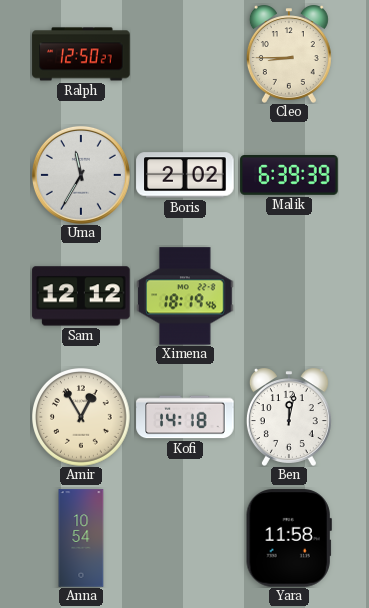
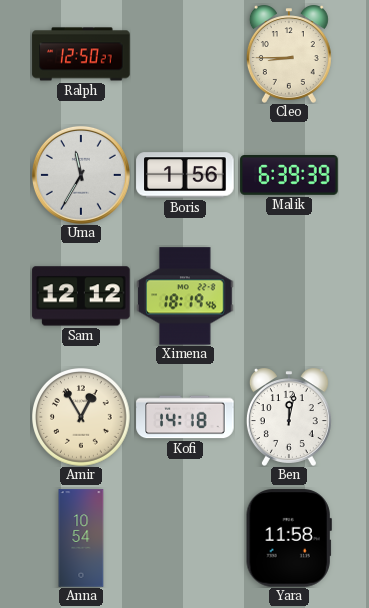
Boris: 2:02 -> 1:56 (185, 175)
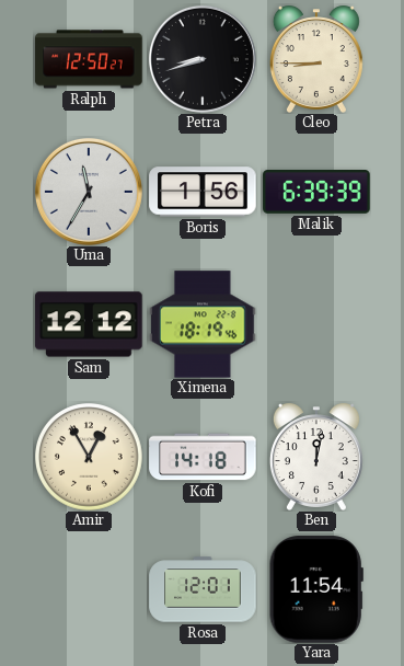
Petra: none -> 8:42 (203, 59)
Anna: 10:54 -> none (81, 538)
Rosa: none -> 12:01 (203, 589)
Yara: 11:58 -> 11:54 (316, 589)
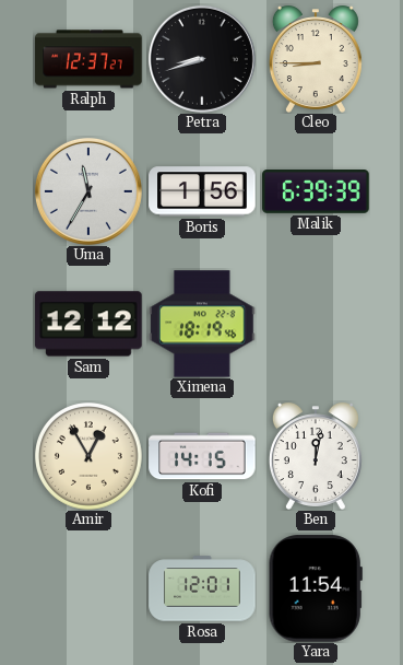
Ralph: 12:50 -> 12:37 (88, 59)
Kofi: 14:18 -> 14:15 (202, 456)
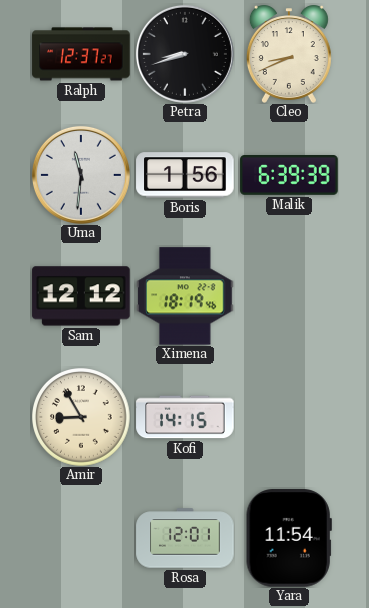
Cleo: 8:45 -> 8:41 (289, 54)
Uma: 11:35 -> 11:31 (81, 175)
Amir: 12:55 -> 8:55 (81, 417)
Ben: 12:02 -> none (316, 456)
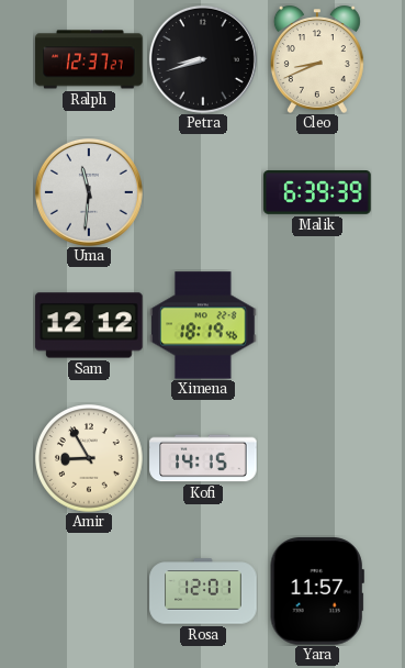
Boris: 1:56 -> none (185, 175)
Yara: 11:54 -> 11:57 (317, 591)
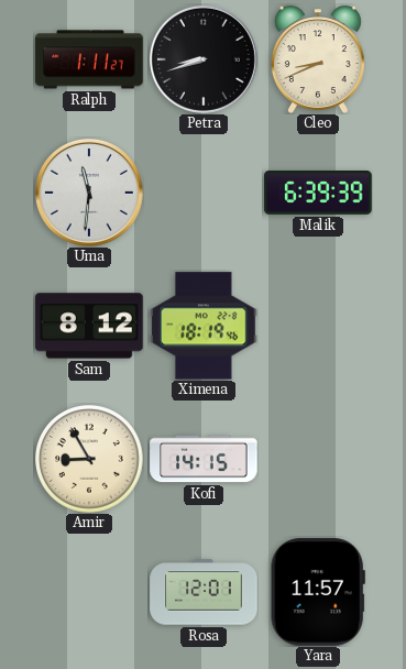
Ralph: 12:37 -> 1:11 (89, 59)
Sam: 12:12 -> 8:12 (89, 326)
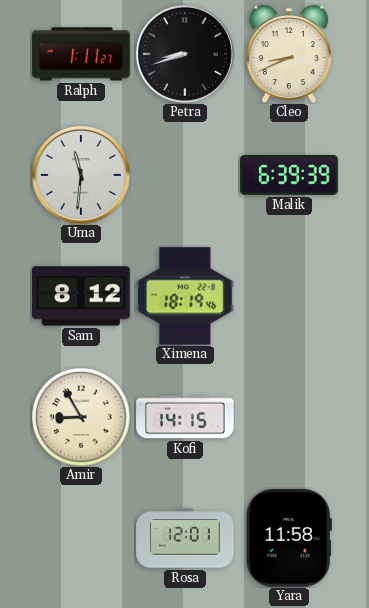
Yara: 11:57 -> 11:58 (289, 538)
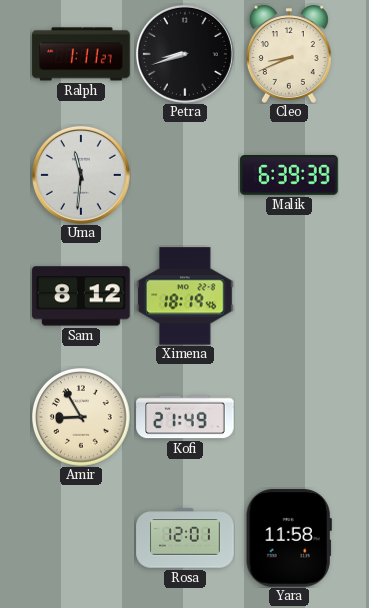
Kofi: 14:15 -> 21:49 (185, 417)
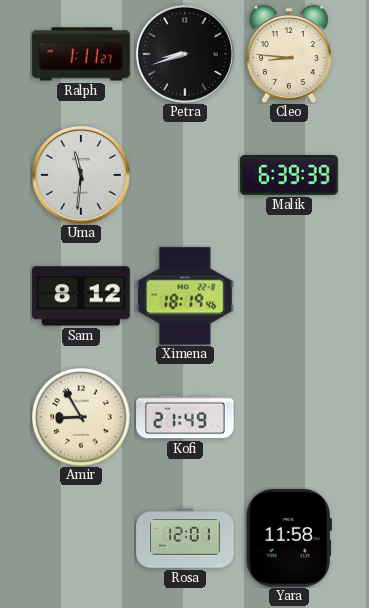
Cleo: 8:41 -> 8:46 (289, 54)
